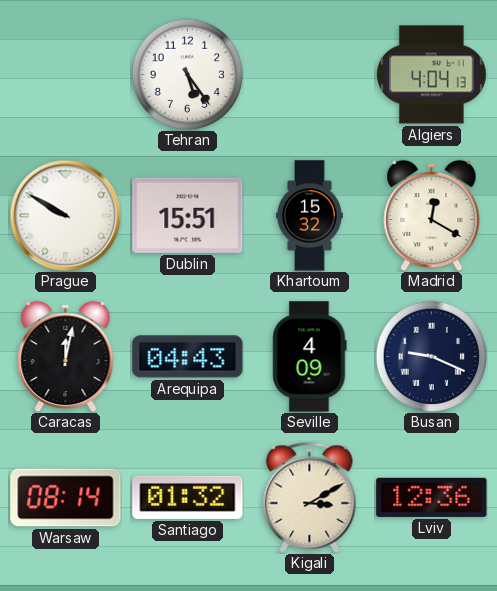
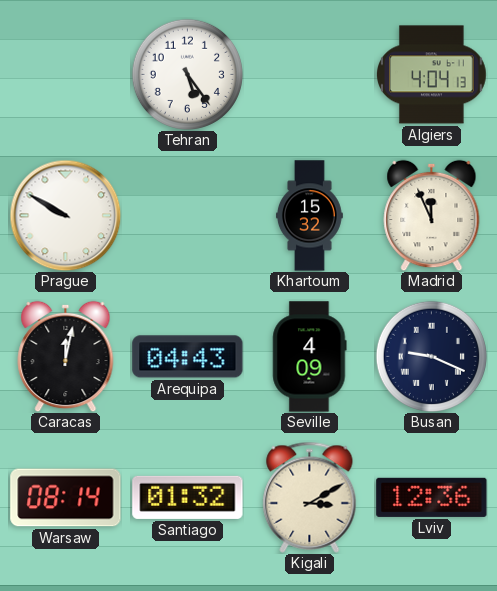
Dublin: 15:51 -> none (188, 215)
Madrid: 12:20 -> 11:56 (432, 215)
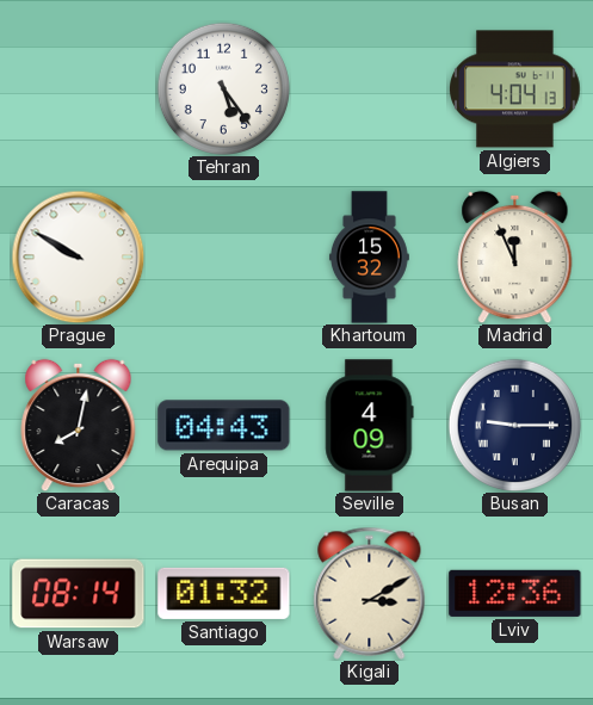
Caracas: 12:02 -> 8:02 (79, 425)
Busan: 9:19 -> 9:15 (514, 425)
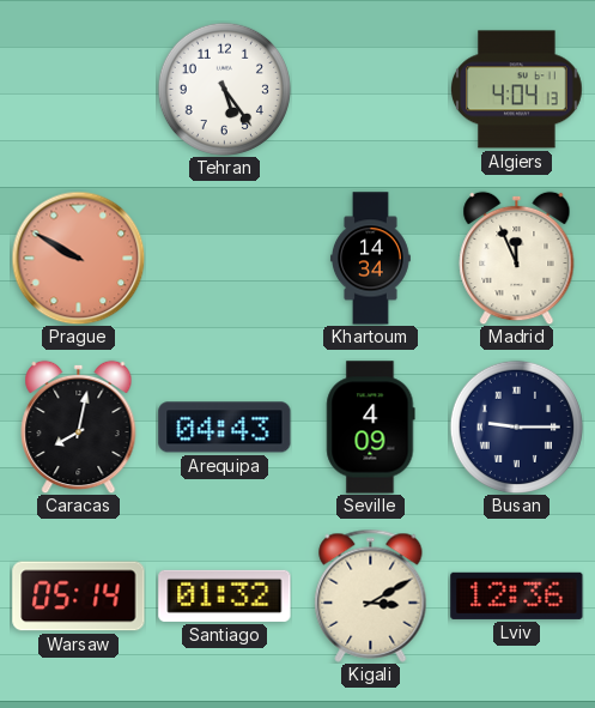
Prague dial: white -> salmon (78, 258)
Khartoum: 15:32 -> 14:34 (371, 259)
Warsaw: 08:14 -> 05:14 (79, 597)
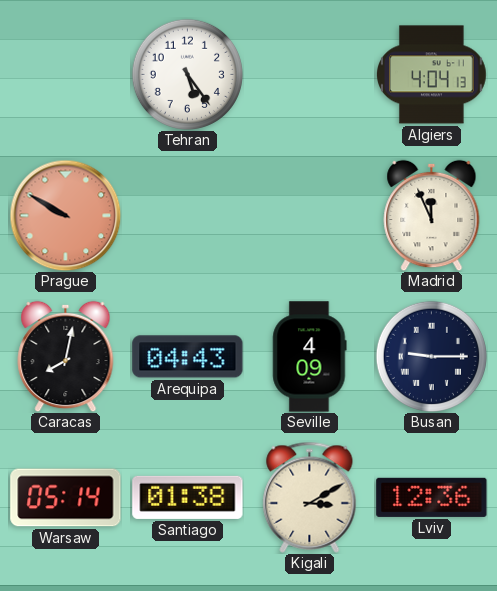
Khartoum: 14:34 -> none (371, 259)
Santiago: 01:32 -> 01:38 (188, 497)
